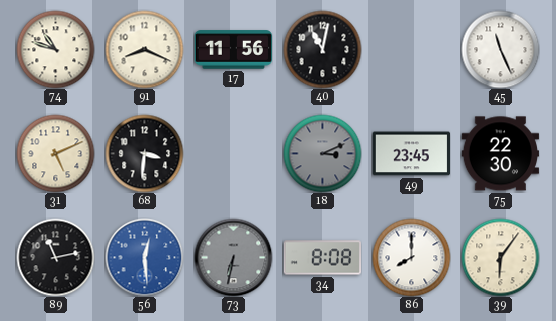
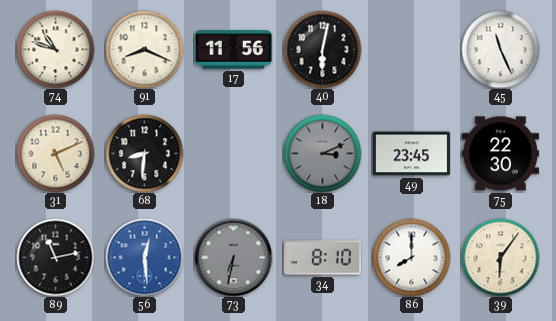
40: 11:02 -> 6:02 (322, 49)
68: 3:31 -> 8:31 (144, 153)
34: 8:08 -> 8:10 (322, 258)
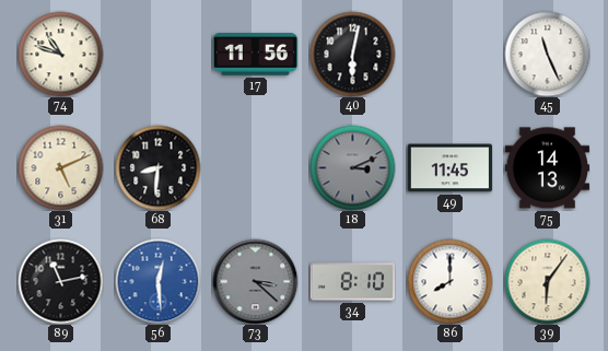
91: 8:19 -> none (144, 49)
49: 23:45 -> 11:45 (449, 168)
75: 22:30 -> 14:13 (547, 168)
73: 6:32 -> 3:22 (255, 281)
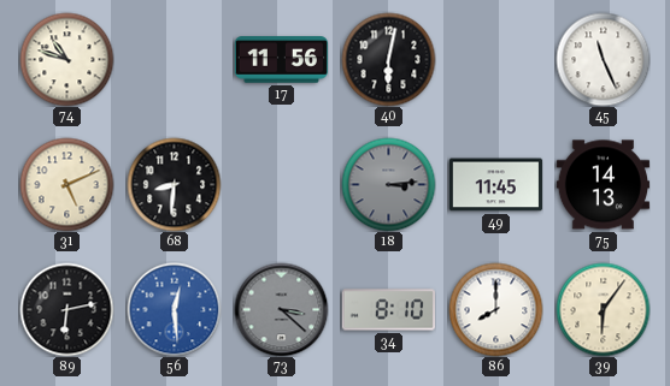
18: 3:11 -> 3:14 (388, 184)
89: 11:13 -> 6:13 (66, 309)
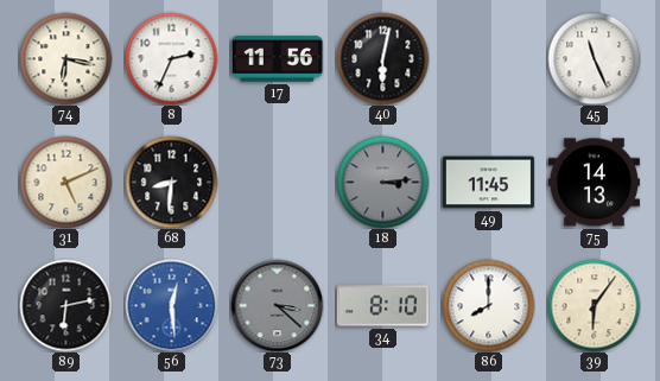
74: 10:48 -> 6:17 (65, 58)
8: none -> 2:34 (171, 58)
